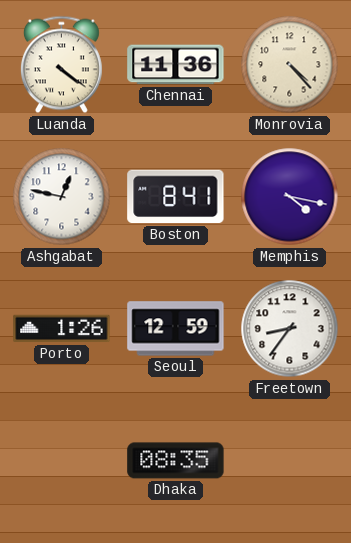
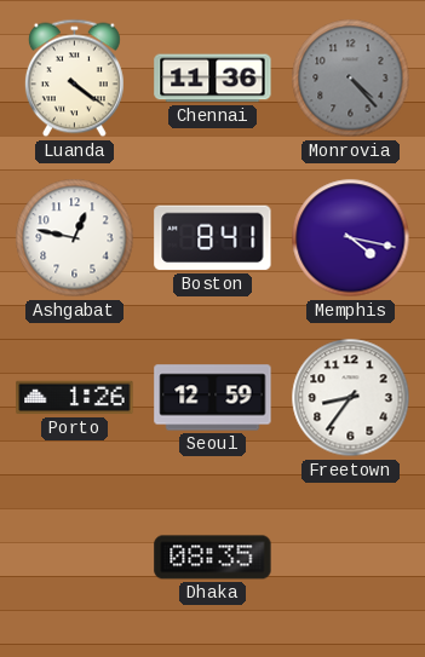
Monrovia dial: cream -> grey (351, 79)
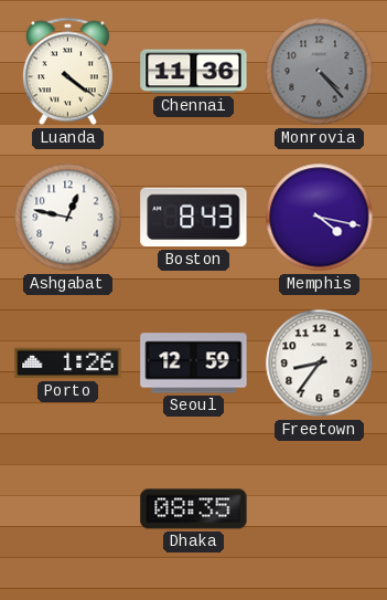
Boston: 8:41 -> 8:43 (194, 218)
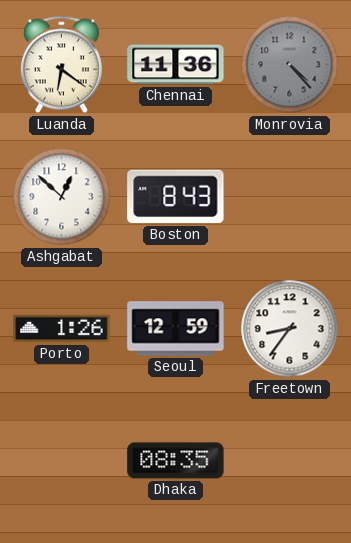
Luanda: 4:21 -> 6:21 (61, 65)
Ashgabat: 12:47 -> 12:52 (62, 197)
Memphis: 4:17 -> none (320, 218)
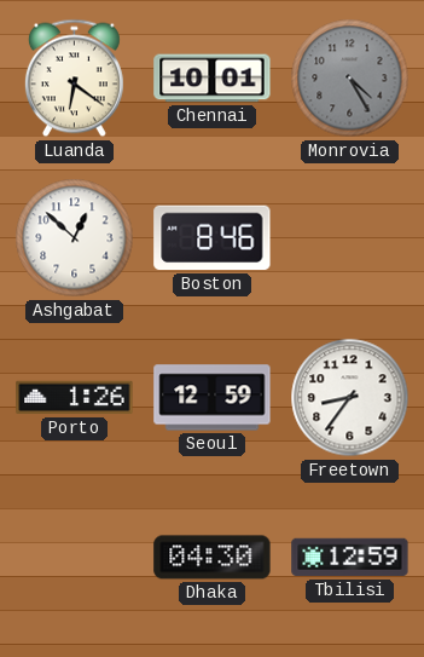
Chennai: 11:36 -> 10:01 (213, 79)
Monrovia: 4:23 -> 4:25 (350, 79)
Boston: 8:43 -> 8:46 (213, 238)
Dhaka: 08:35 -> 04:30 (213, 558)
Tbilisi: none -> 12:59 (350, 558)
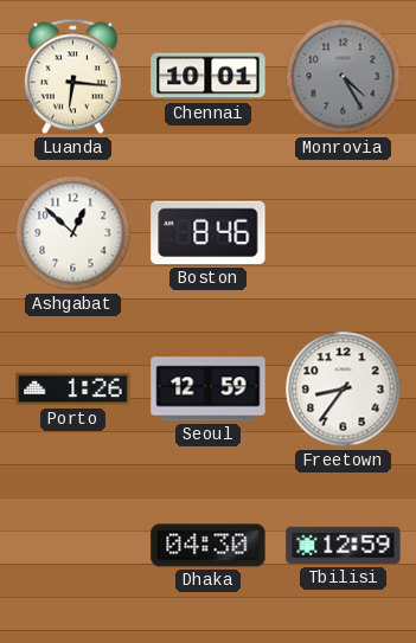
Luanda: 6:21 -> 6:16 (72, 77)
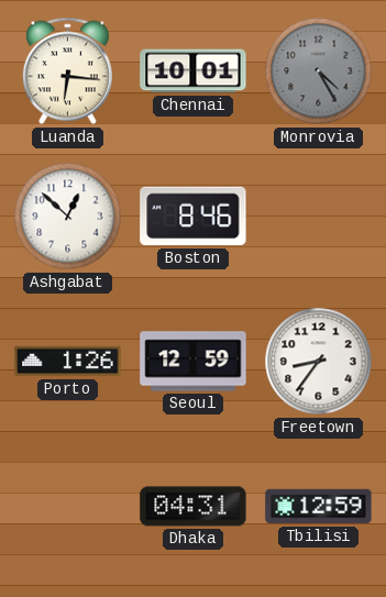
Dhaka: 04:30 -> 04:31 (194, 507)
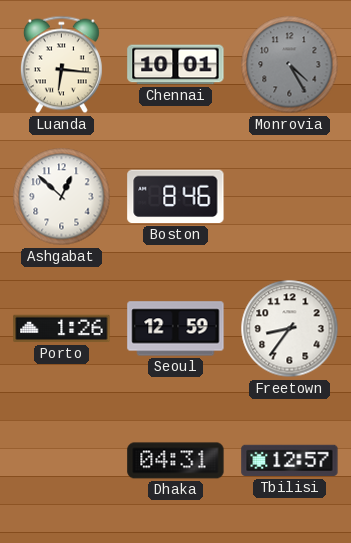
Tbilisi: 12:59 -> 12:57 (290, 461)
